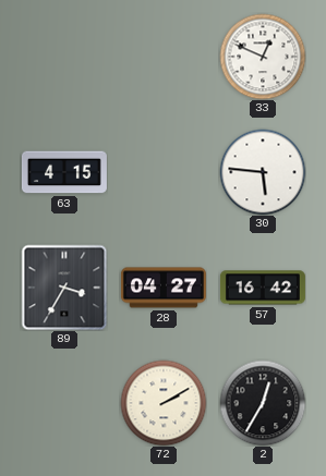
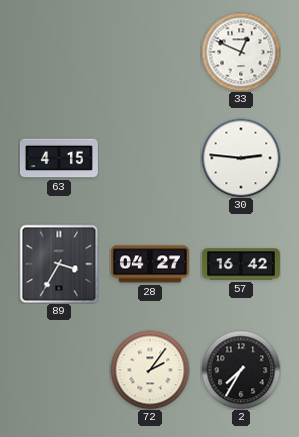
30: 5:46 -> 2:46 (241, 158)
72: 2:10 -> 2:06 (150, 370)
2: 12:35 -> 7:35 (241, 370)
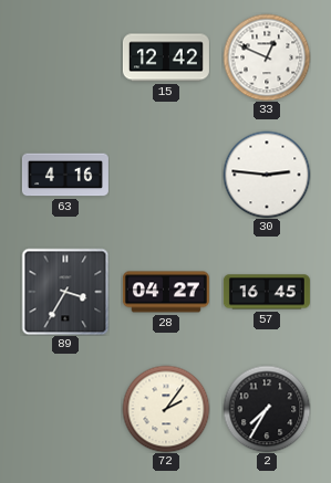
15: none -> 12:42 (166, 57)
63: 4:15 -> 4:16 (65, 175)
57: 16:42 -> 16:45 (267, 292)
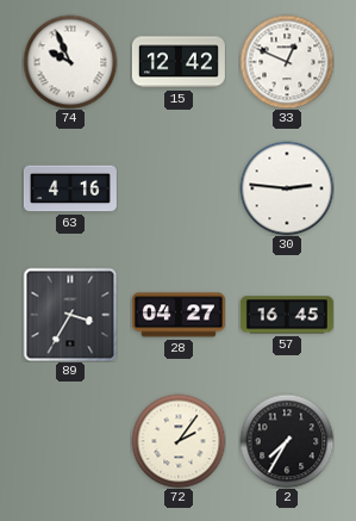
74: none -> 9:56 (70, 62)
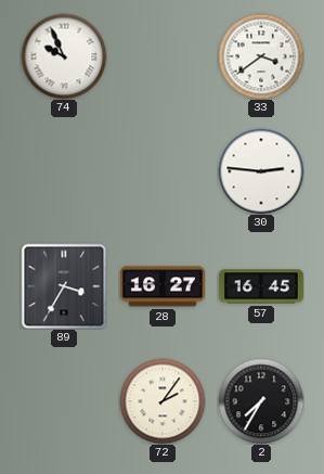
15: 12:42 -> none (179, 62)
33: 12:49 -> 3:39 (261, 56)
63: 4:16 -> none (70, 188)
28: 04:27 -> 16:27 (163, 286)
